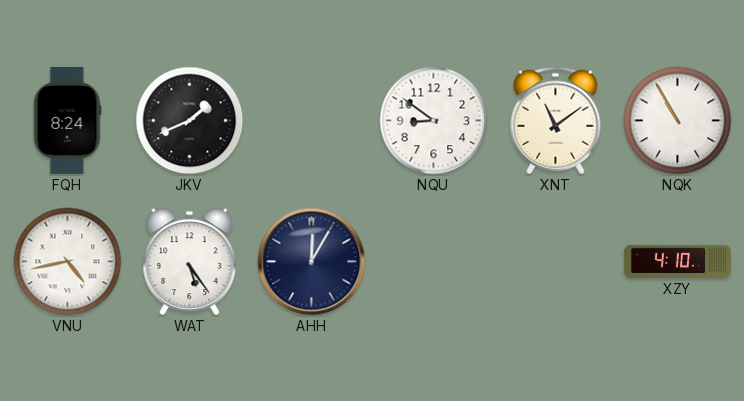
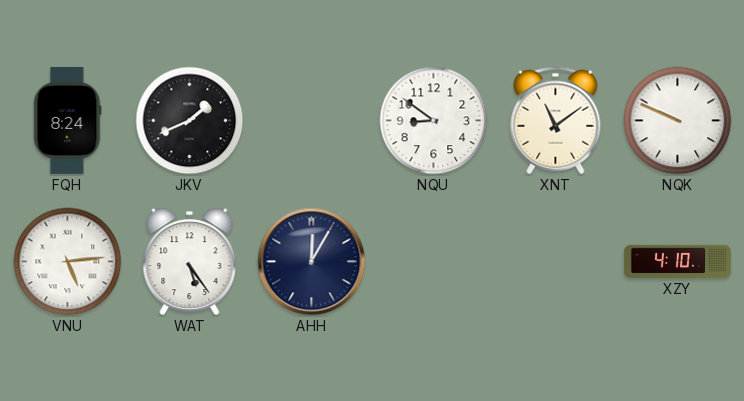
NQK: 10:55 -> 9:49 (678, 121)
VNU: 4:43 -> 5:14 (68, 262)
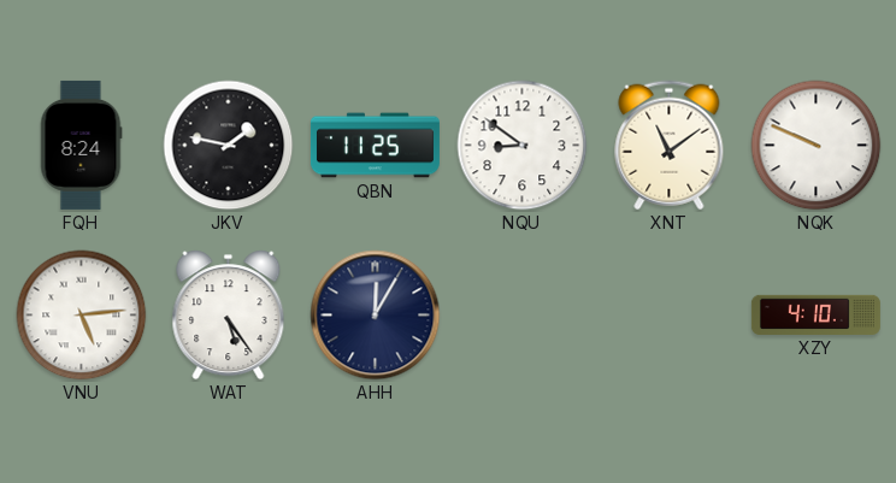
JKV: 1:41 -> 1:47 (229, 146)
QBN: none -> 11:25 (375, 146)
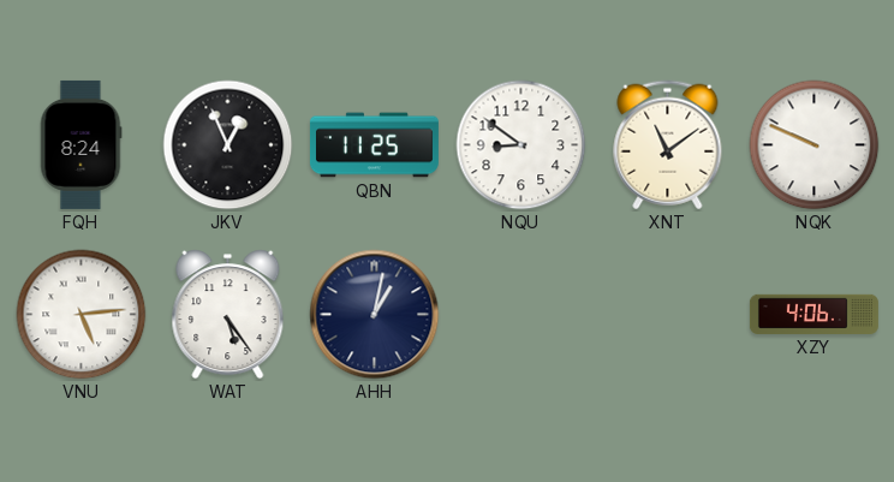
JKV: 1:47 -> 12:56 (228, 145)
AHH: 12:05 -> 1:02 (375, 315)
XZY: 4:10 -> 4:06 (813, 314)
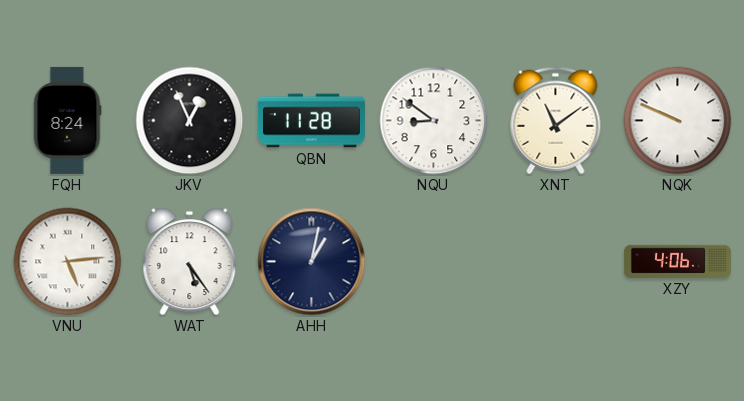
QBN: 11:25 -> 11:28 (311, 121)
